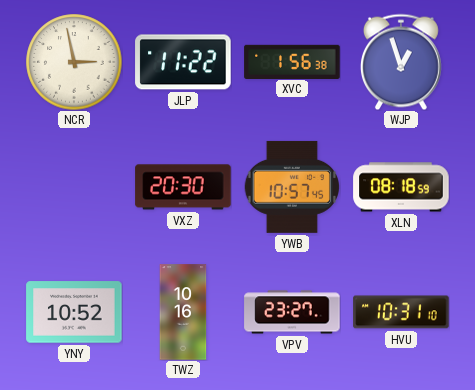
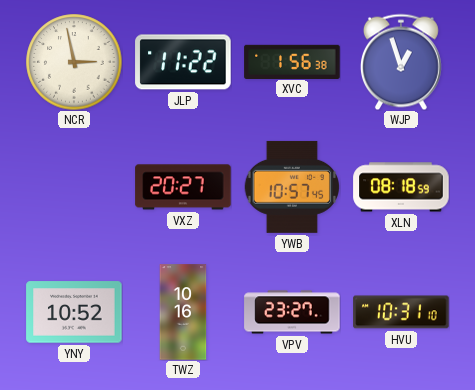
VXZ: 20:30 -> 20:27 (183, 187)
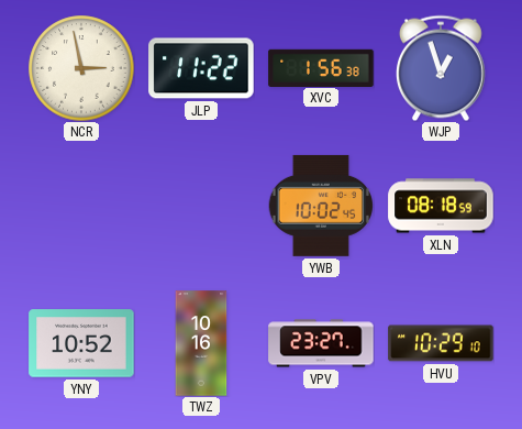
VXZ: 20:27 -> none (183, 187)
YWB: 10:57 -> 10:02 (320, 206)
HVU: 10:31 -> 10:29 (441, 343)
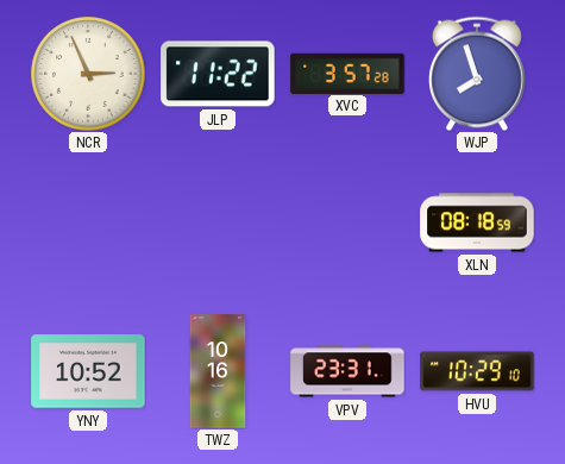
NCR: 2:58 -> 2:56 (88, 74)
XVC: 1:56 -> 3:57 (347, 73)
WJP: 12:57 -> 7:57 (477, 74)
YWB: 10:02 -> none (320, 206)
VPV: 23:27 -> 23:31 (347, 371)
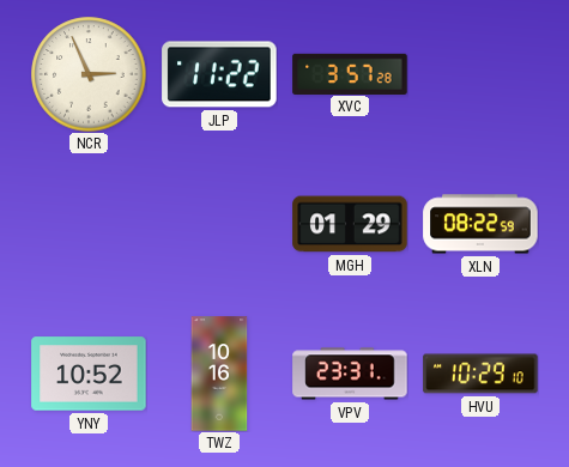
WJP: 7:57 -> none (477, 74)
MGH: none -> 01:29 (350, 224)
XLN: 08:18 -> 08:22 (480, 224)
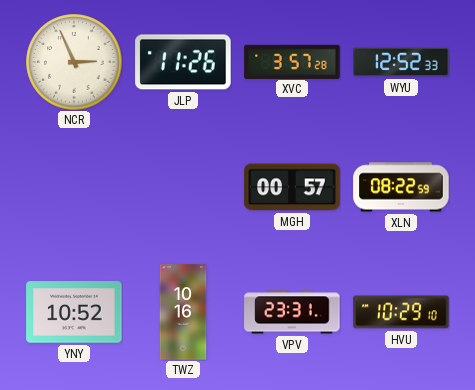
JLP: 11:22 -> 11:26 (183, 62)
WYU: none -> 12:52 (401, 62)
MGH: 01:29 -> 00:57 (292, 187)
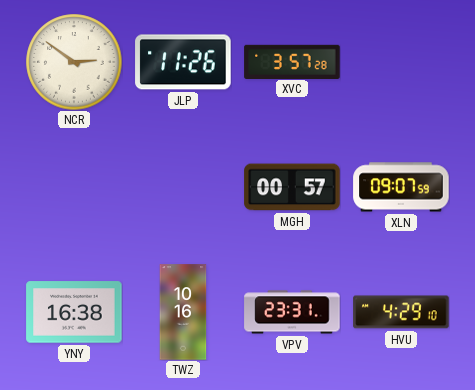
NCR: 2:56 -> 2:51 (74, 62)
WYU: 12:52 -> none (401, 62)
XLN: 08:22 -> 09:07 (401, 187)
YNY: 10:52 -> 16:38 (74, 312)
HVU: 10:29 -> 4:29 (401, 312)
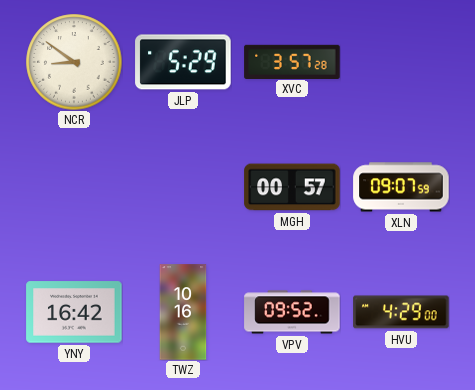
NCR: 2:51 -> 8:51 (74, 62)
JLP: 11:26 -> 5:29 (183, 62)
YNY: 16:38 -> 16:42 (74, 312)
VPV: 23:31 -> 09:52 (292, 312)
HVU: 4:29:10 -> 4:29:00 (401, 312)
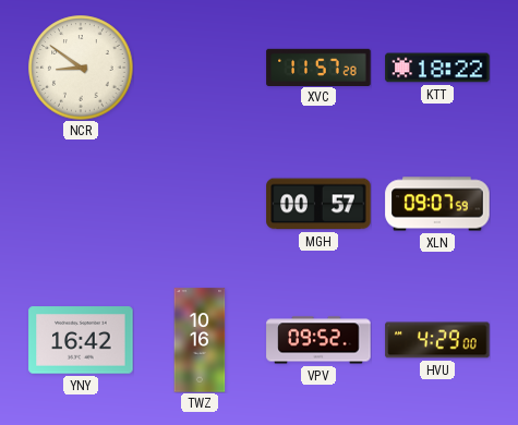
JLP: 5:29 -> none (183, 62)
XVC: 3:57 -> 11:57 (318, 66)
KTT: none -> 18:22 (437, 68)
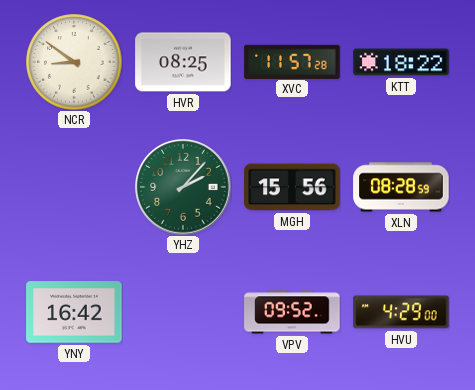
HVR: none -> 08:25 (183, 62)
YHZ: none -> 2:07 (183, 187)
MGH: 00:57 -> 15:56 (292, 187)
XLN: 09:07 -> 08:28 (401, 187)
TWZ: 10:16 -> none (200, 340)
